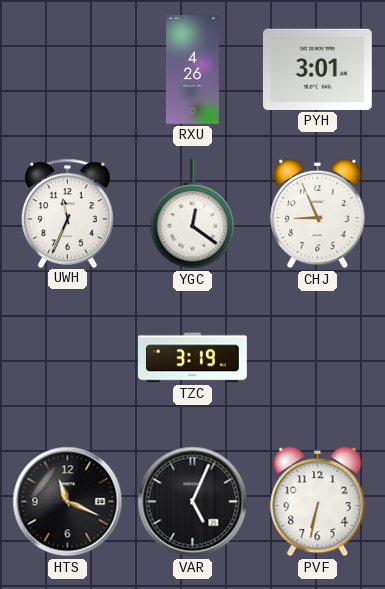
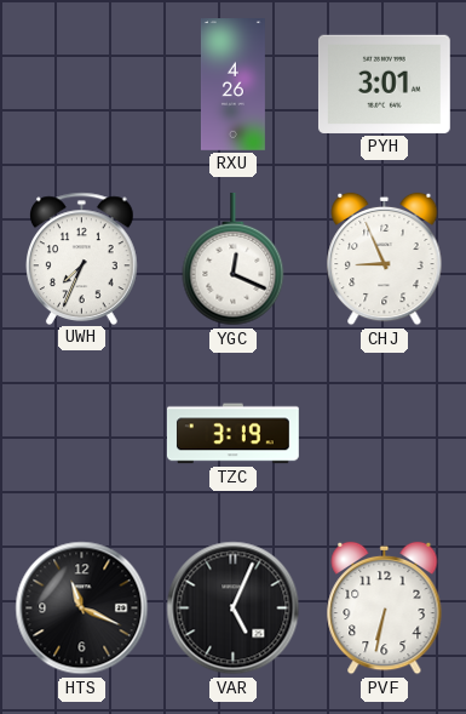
UWH: 11:34 -> 7:34 (82, 258)
YGC: 12:21 -> 12:19 (234, 259)
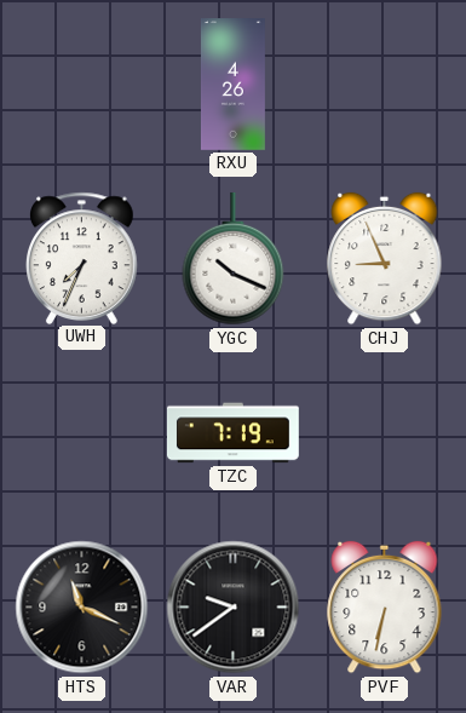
PYH: 3:01 -> none (384, 84)
YGC: 12:19 -> 10:19 (234, 259)
TZC: 3:19 -> 7:19 (232, 433)
VAR: 5:04 -> 9:39 (234, 608)
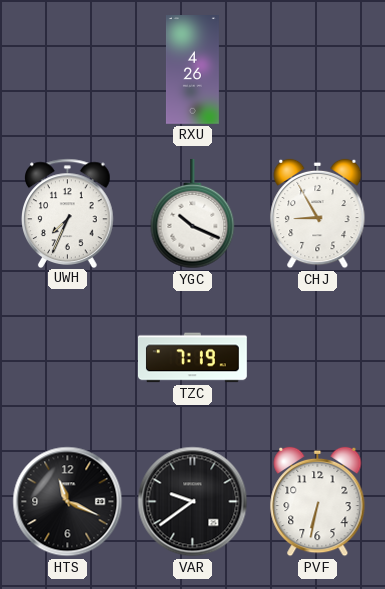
CHJ: 8:56 -> 8:55 (318, 214)
